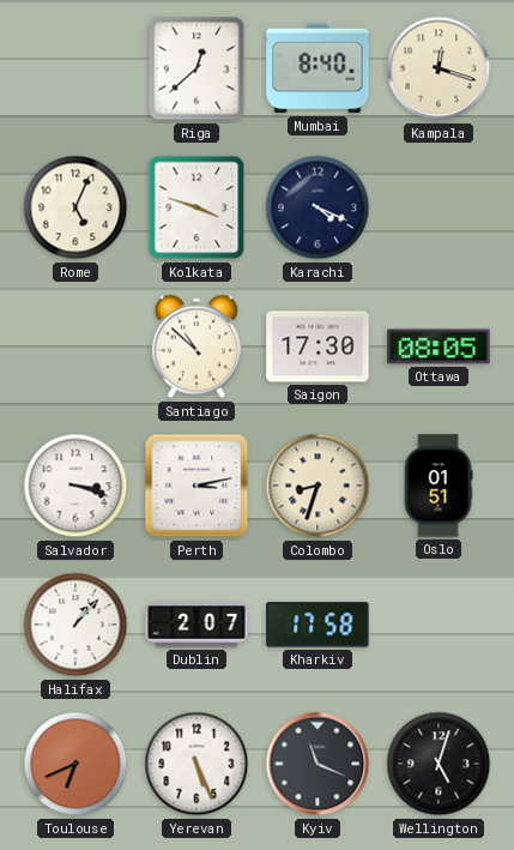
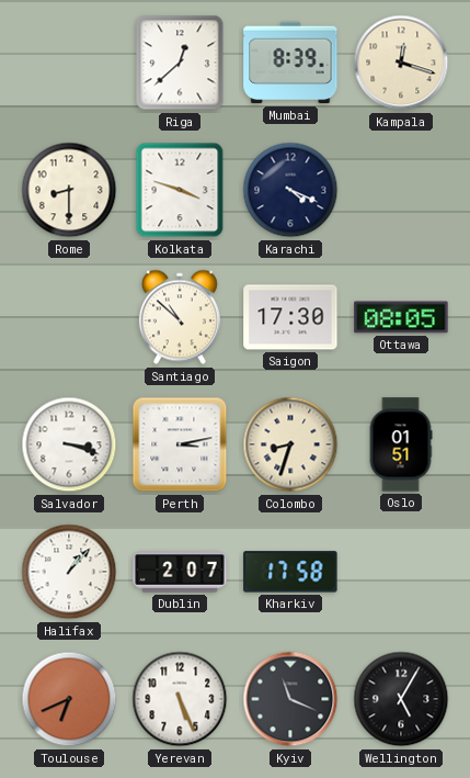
Mumbai: 8:40 -> 8:39 (290, 63)
Rome: 5:04 -> 8:30 (69, 190)
Wellington: 5:03 -> 5:05 (401, 699)
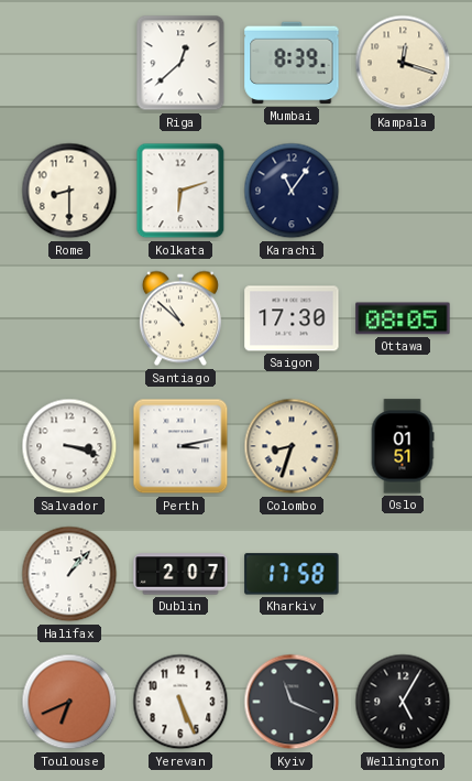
Kolkata: 3:48 -> 6:12 (180, 191)
Karachi: 4:19 -> 11:06 (292, 191)
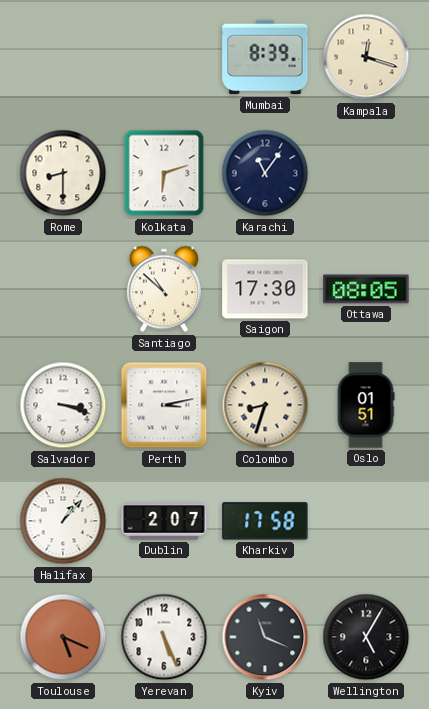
Riga: 12:38 -> none (180, 63)
Toulouse: 6:41 -> 5:19 (63, 637)
